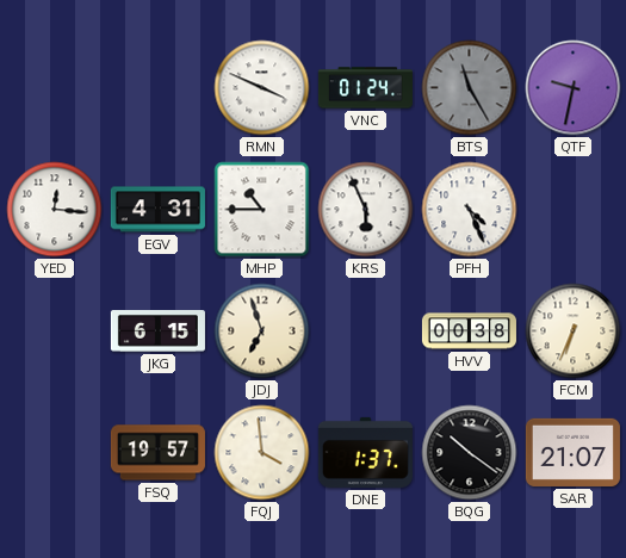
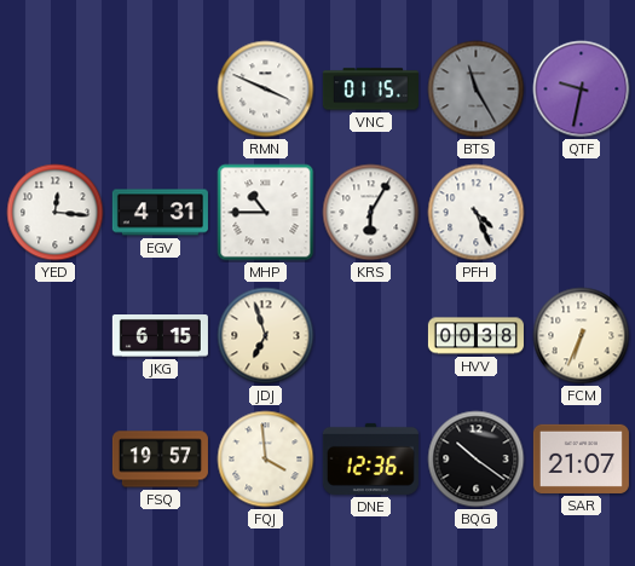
VNC: 01:24 -> 01:15 (370, 89)
KRS: 5:56 -> 6:05 (371, 213)
DNE: 1:37 -> 12:36 (370, 458)
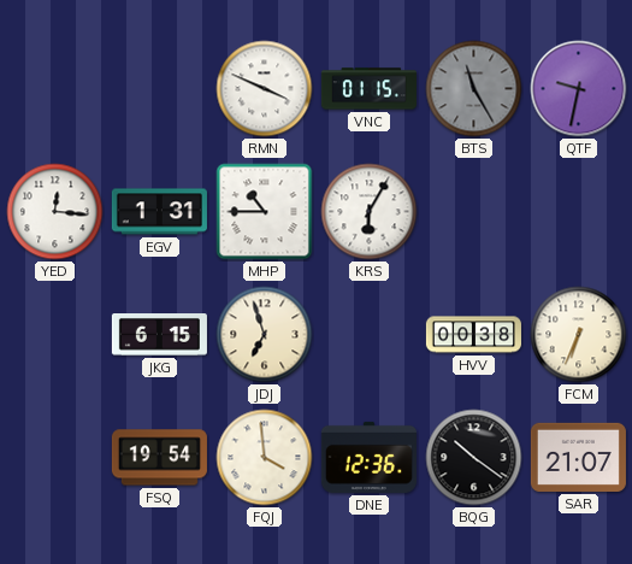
EGV: 4:31 -> 1:31 (159, 212)
PFH: 4:26 -> none (477, 213)
FSQ: 19:57 -> 19:54 (159, 458)
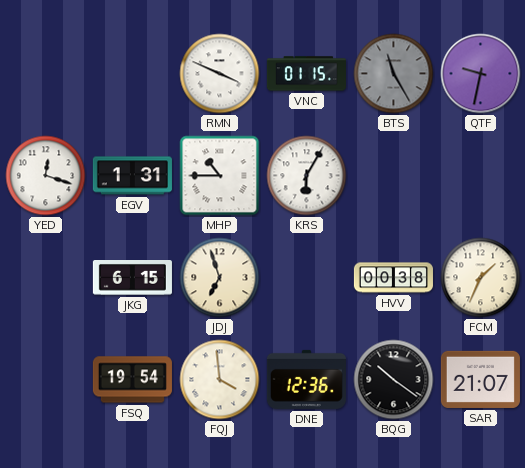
YED: 12:16 -> 12:18 (46, 176)
FCM: 6:34 -> 1:34 (481, 278)
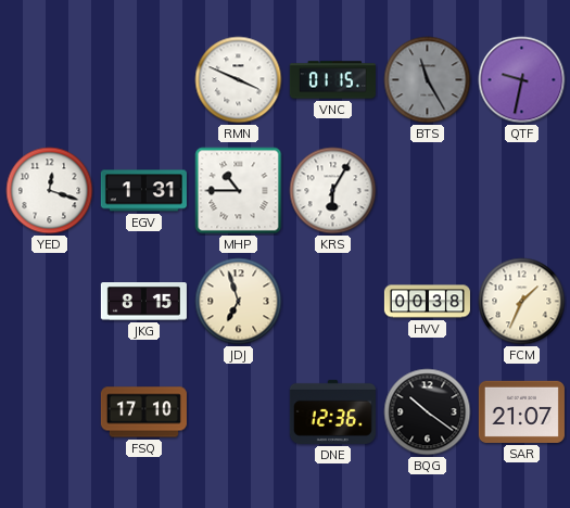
JKG: 6:15 -> 8:15 (143, 302)
FSQ: 19:54 -> 17:10 (143, 412)
FQJ: 3:59 -> none (220, 380)
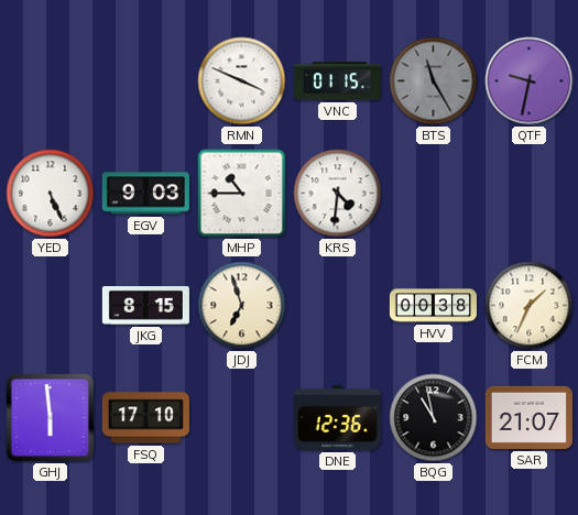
YED: 12:18 -> 5:26 (51, 194)
EGV: 1:31 -> 9:03 (145, 194)
KRS: 6:05 -> 4:31 (338, 194)
GHJ: none -> 5:59 (50, 417)
BQG: 10:21 -> 10:58 (434, 418)
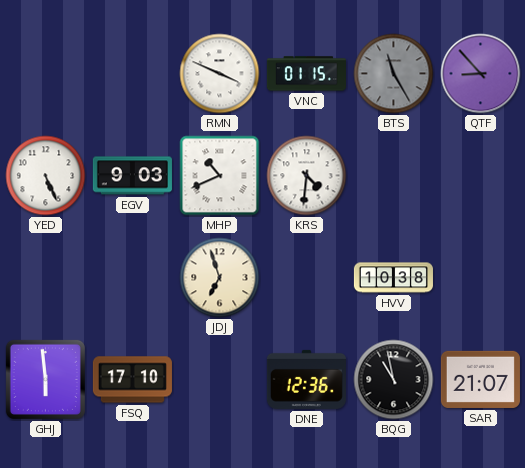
QTF: 9:32 -> 8:53 (481, 74)
MHP: 10:45 -> 10:41 (220, 176)
JKG: 8:15 -> none (145, 306)
HVV: 00:38 -> 10:38 (393, 278)
FCM: 1:34 -> none (530, 306)
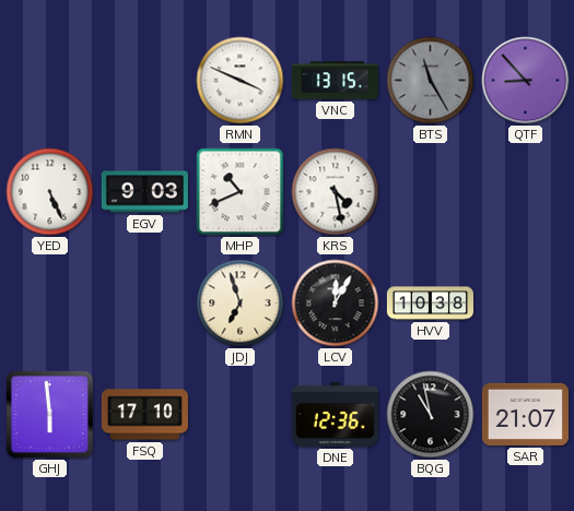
VNC: 01:15 -> 13:15 (335, 81)
KRS: 4:31 -> 4:28 (336, 192)
LCV: none -> 12:05 (336, 304)
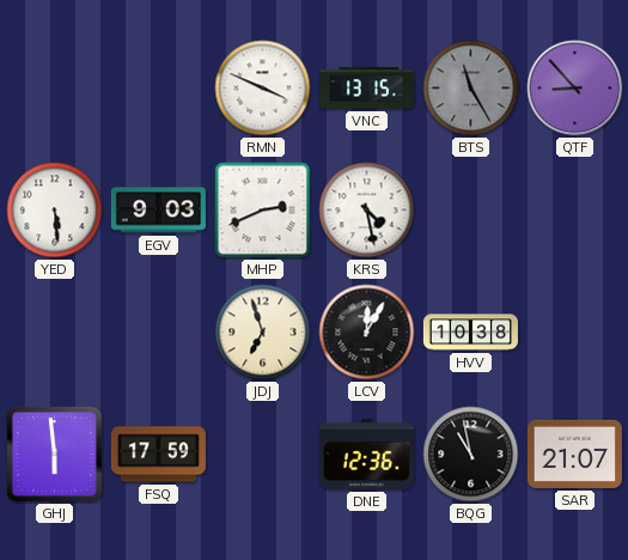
YED: 5:26 -> 5:29 (55, 211)
MHP: 10:41 -> 2:41 (263, 211)
FSQ: 17:10 -> 17:59 (158, 455)
